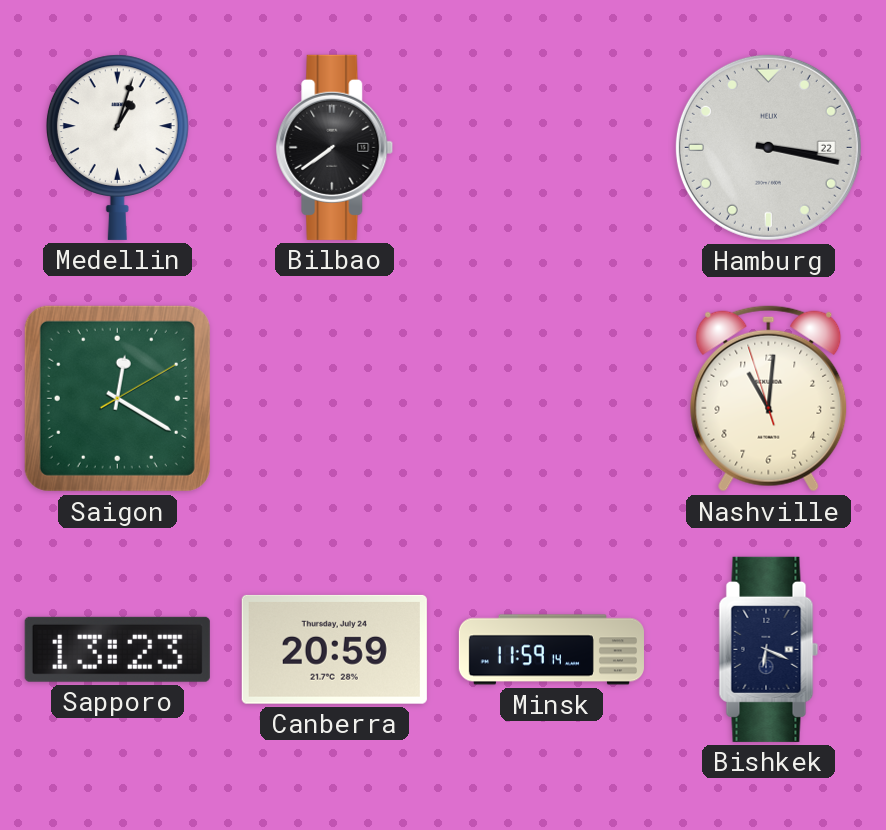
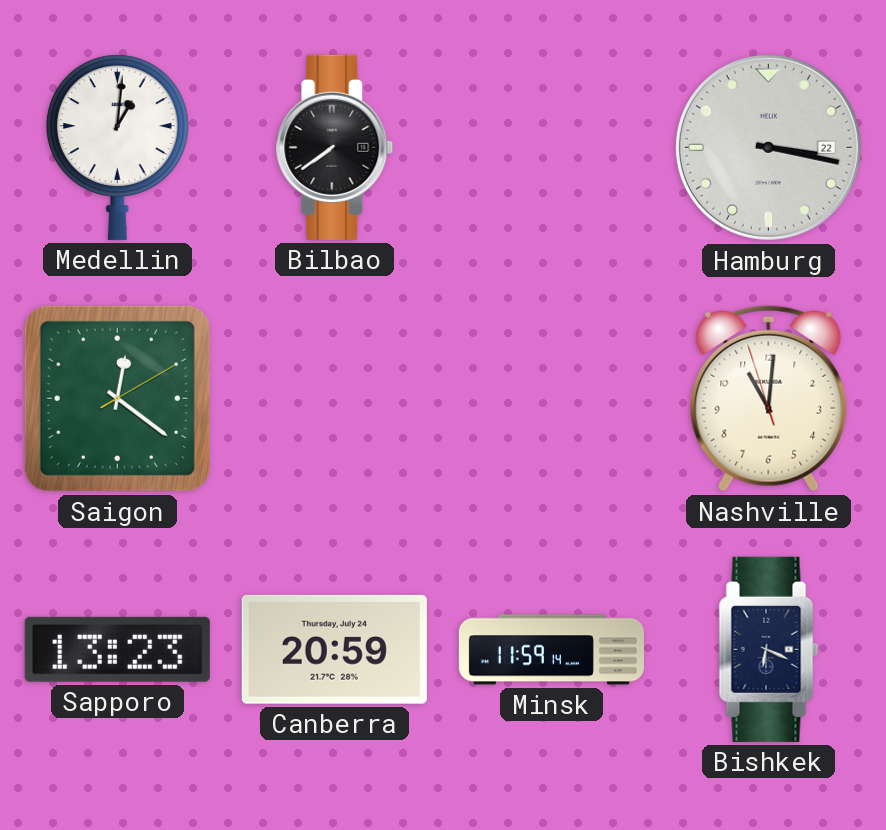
Medellin: 1:03 -> 1:01 (117, 147)
Saigon: 12:20 -> 12:21 (117, 398)
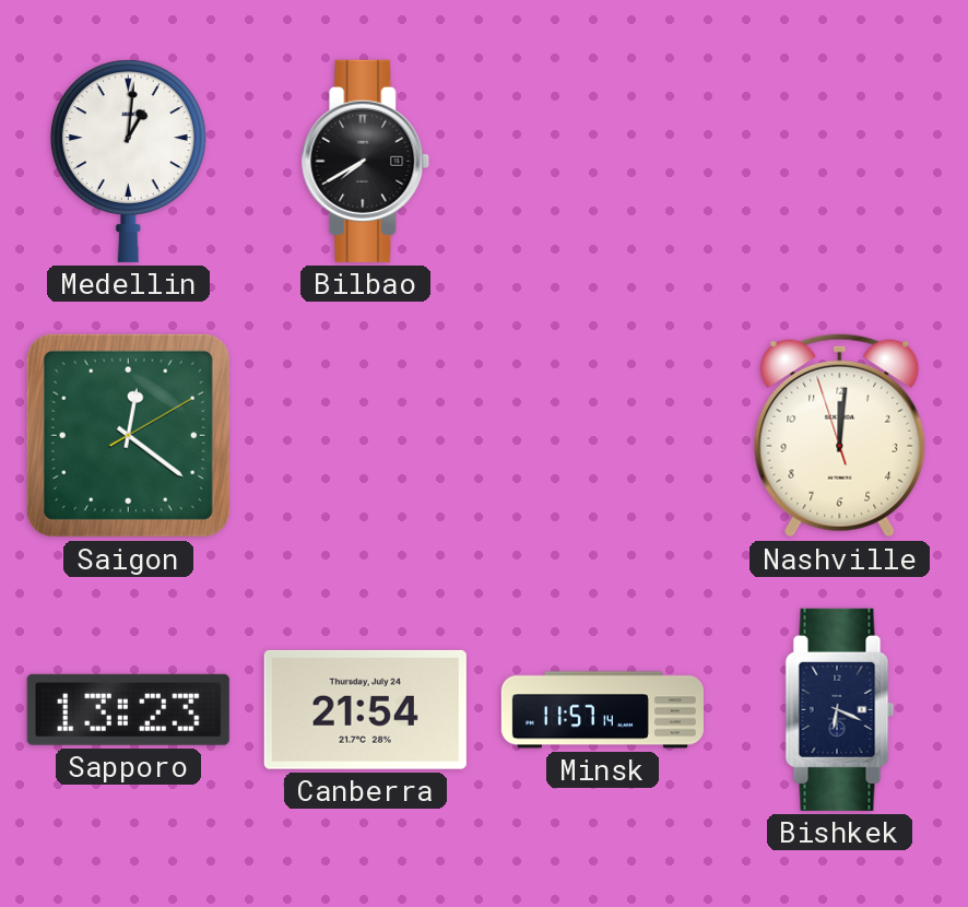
Bilbao: 7:39 -> 7:40 (366, 161)
Hamburg: 3:17 -> none (768, 147)
Nashville: 11:00 -> 12:00 (840, 435)
Canberra: 20:59 -> 21:54 (365, 709)
Minsk: 11:59 -> 11:57 (602, 710)
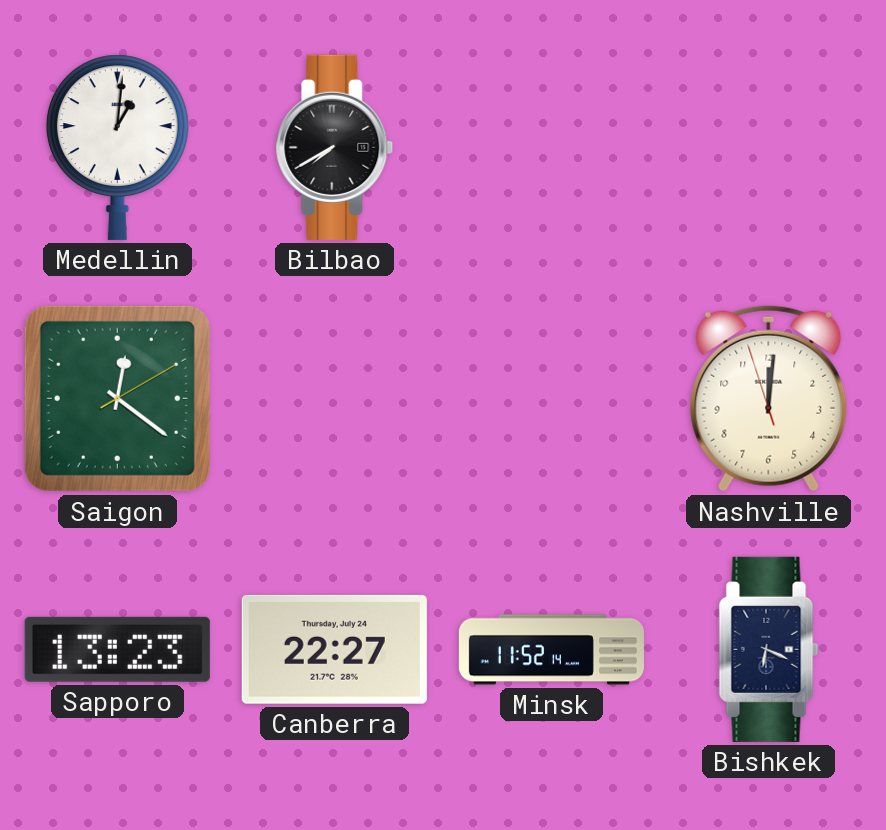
Canberra: 21:54 -> 22:27 (334, 649)
Minsk: 11:57 -> 11:52 (551, 650)
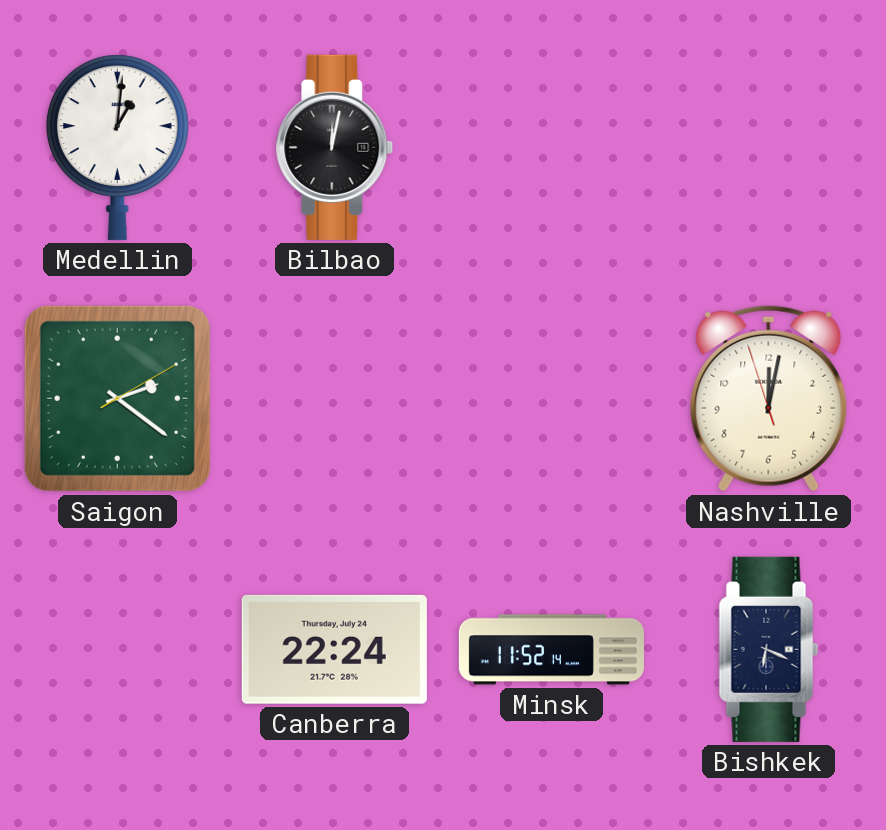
Bilbao: 7:40 -> 12:02 (335, 147)
Saigon: 12:21 -> 2:21 (117, 398)
Nashville: 12:00 -> 12:01 (769, 398)
Sapporo: 13:23 -> none (117, 649)
Canberra: 22:27 -> 22:24 (334, 649)
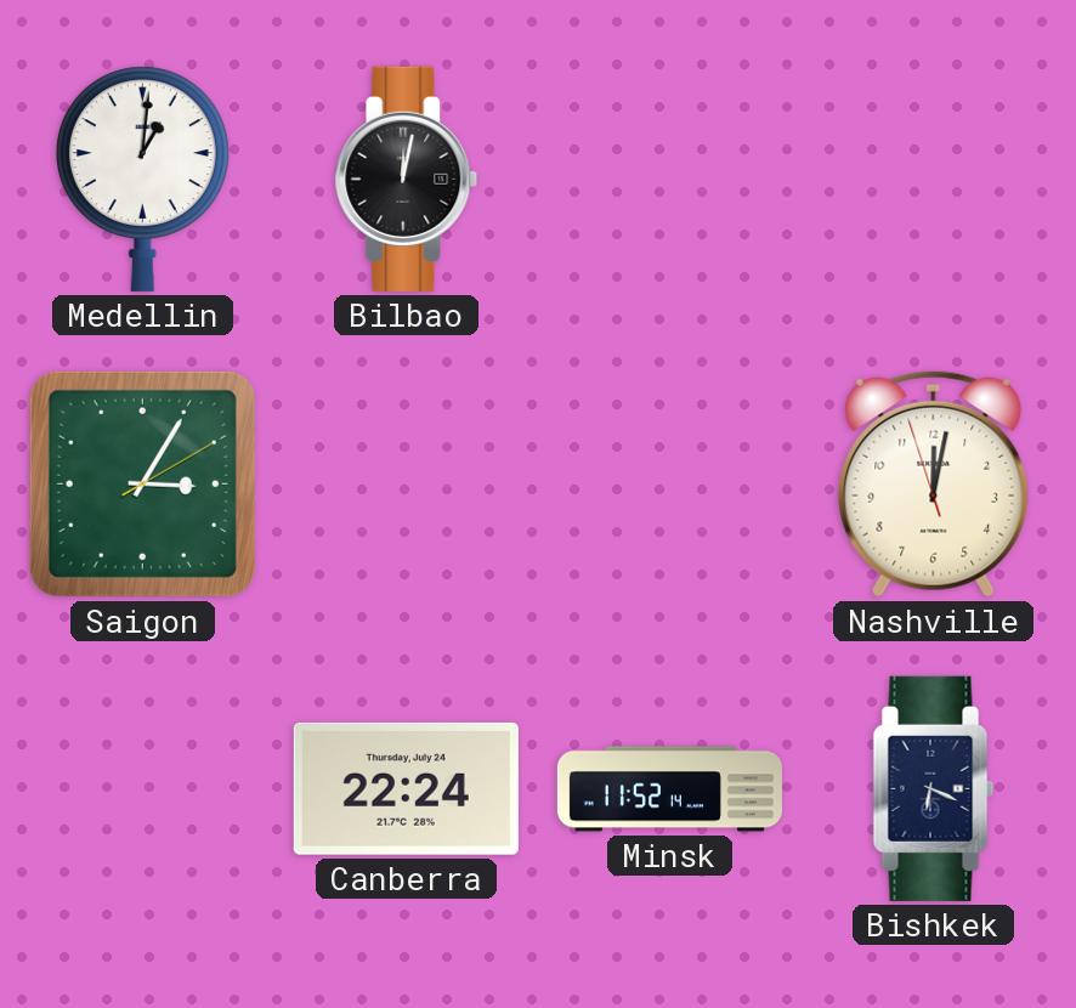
Saigon: 2:21 -> 3:05 (142, 483)
